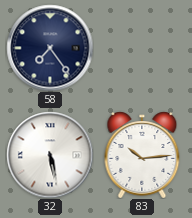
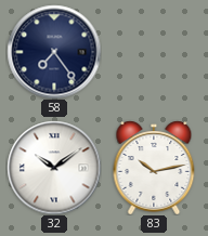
32: 5:28 -> 10:09 (54, 168)
83: 10:14 -> 10:13 (154, 168)
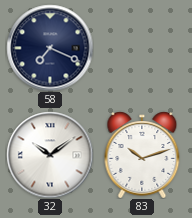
58: 7:24 -> 7:19 (50, 48)
83: 10:13 -> 10:12 (142, 155)
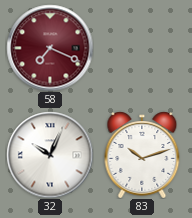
58 dial: navy -> burgundy (50, 48)
32: 10:09 -> 10:04 (50, 155)
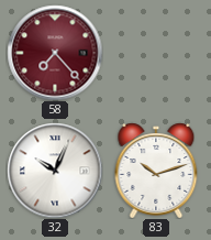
58: 7:19 -> 7:23 (55, 53)
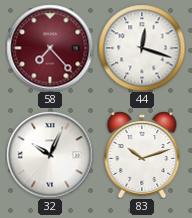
44: none -> 12:18 (142, 48)
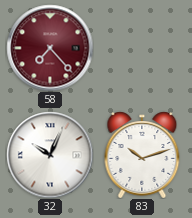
44: 12:18 -> none (142, 48)
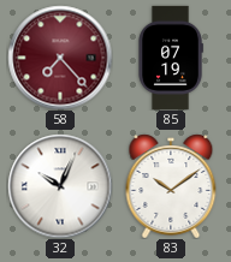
85: none -> 07:19 (171, 58)
83: 10:12 -> 10:09 (171, 186)
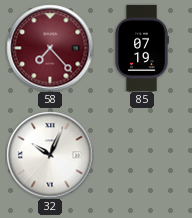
83: 10:09 -> none (171, 186)
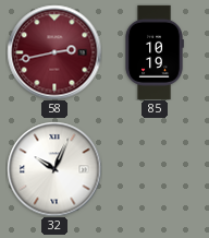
58: 7:23 -> 2:43 (54, 52)
85: 07:19 -> 10:19 (155, 52)
